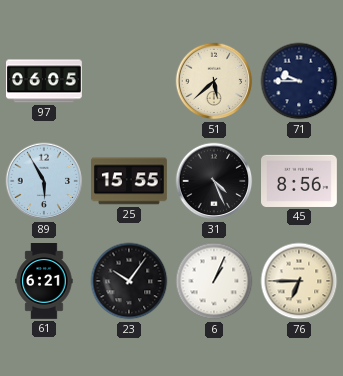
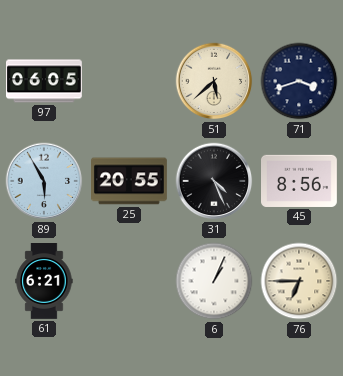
71: 9:45 -> 3:42 (299, 81)
25: 15:55 -> 20:55 (130, 181)
23: 10:06 -> none (129, 281)
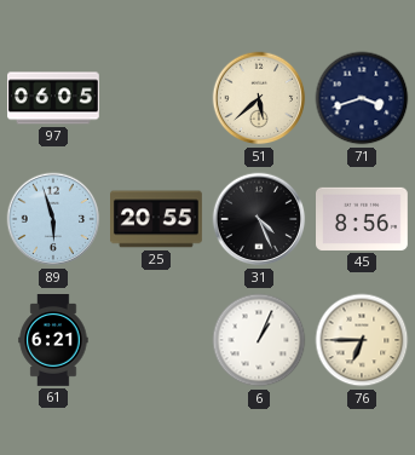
89: 5:55 -> 5:57 (53, 219)
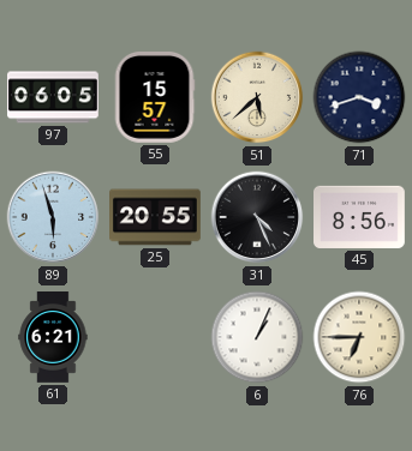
55: none -> 15:57 (155, 98)
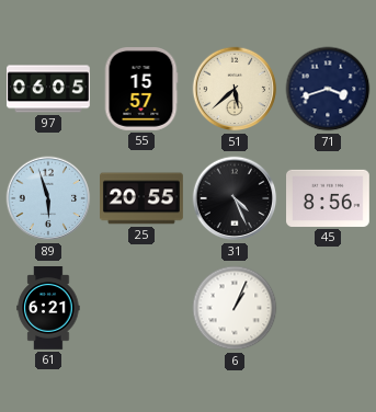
76: 6:45 -> none (359, 337)
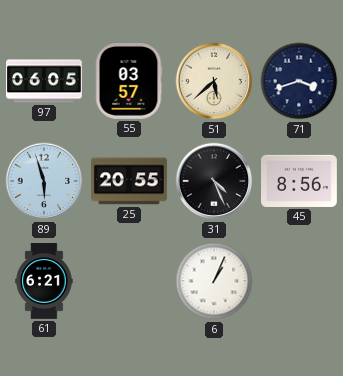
55: 15:57 -> 03:57 (129, 82)
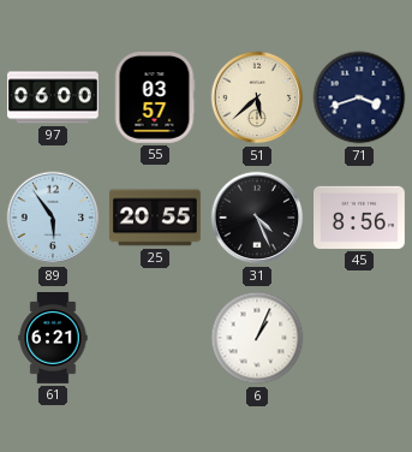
97: 06:05 -> 06:00 (54, 97)
89: 5:57 -> 5:54 (53, 218)
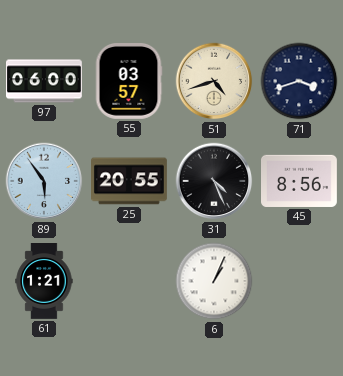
51: 5:38 -> 4:42 (214, 81)
61: 6:21 -> 1:21 (44, 282)
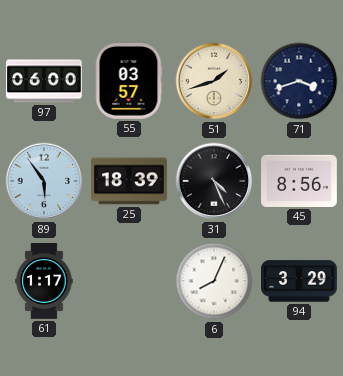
51: 4:42 -> 1:42 (214, 81)
25: 20:55 -> 18:39 (130, 181)
61: 1:21 -> 1:17 (44, 282)
6: 1:04 -> 8:04 (214, 281)
94: none -> 3:29 (300, 281)
